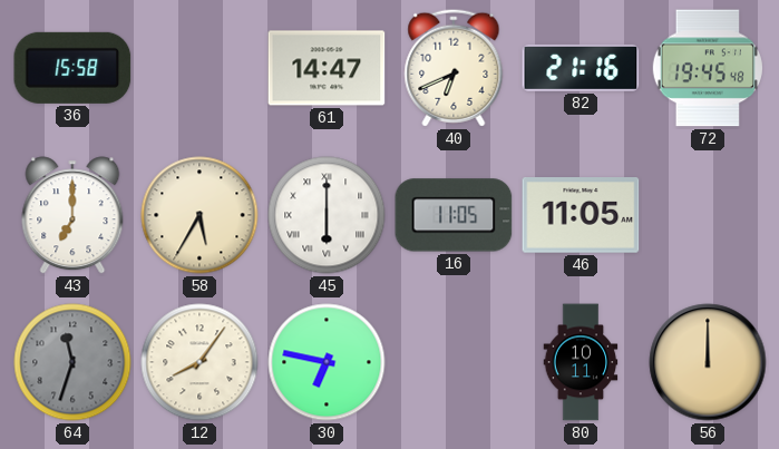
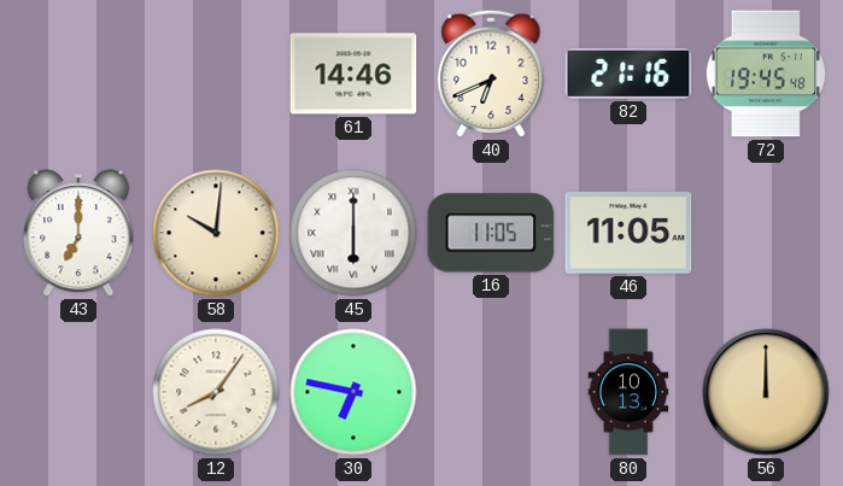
36: 15:58 -> none (72, 68)
61: 14:47 -> 14:46 (353, 74)
58: 5:35 -> 10:01 (216, 233)
64: 11:33 -> none (72, 362)
80: 10:11 -> 10:13 (628, 392)
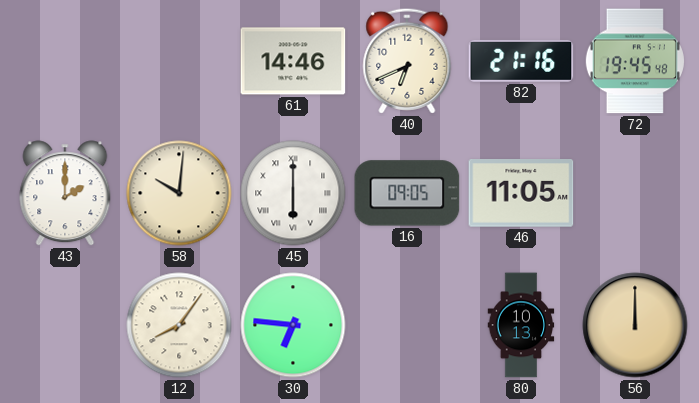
43: 7:00 -> 2:00 (65, 193)
16: 11:05 -> 09:05 (407, 193)
30: 6:47 -> 6:46 (293, 325)
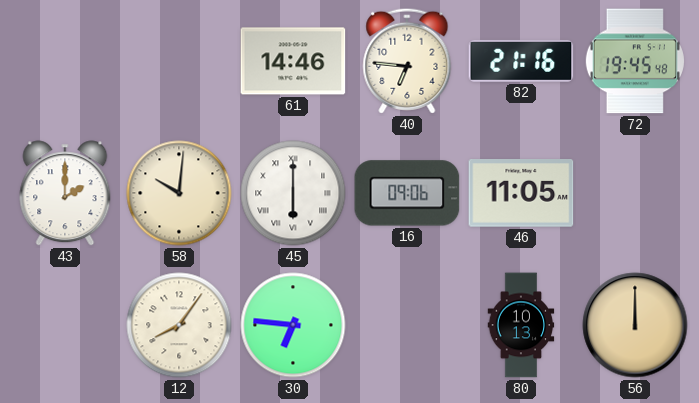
40: 6:41 -> 6:46 (407, 61)
16: 09:05 -> 09:06 (407, 193)
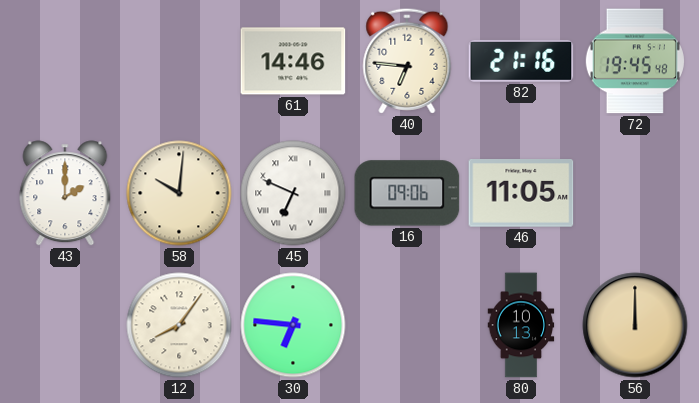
45: 6:00 -> 6:49 (293, 193)
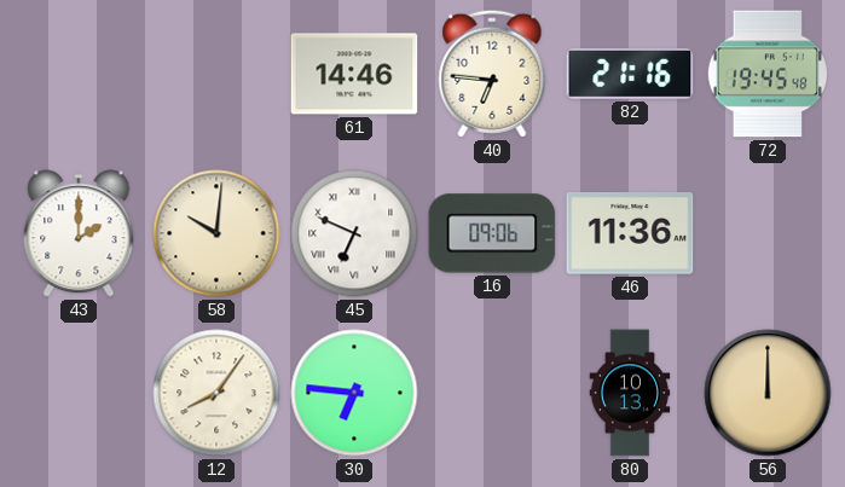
46: 11:05 -> 11:36 (630, 234)
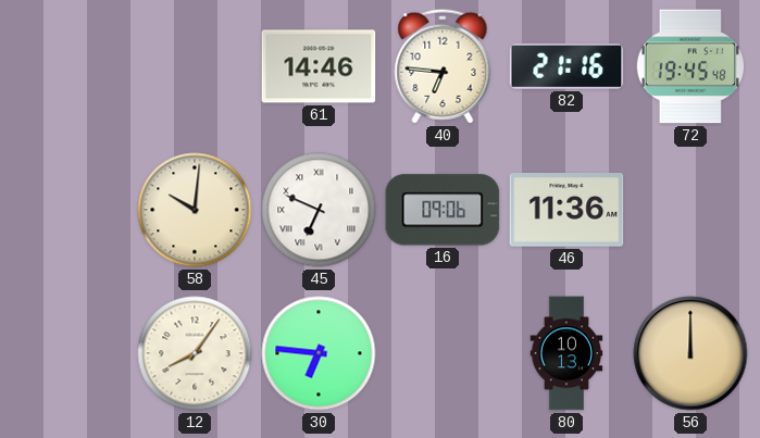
43: 2:00 -> none (79, 233)
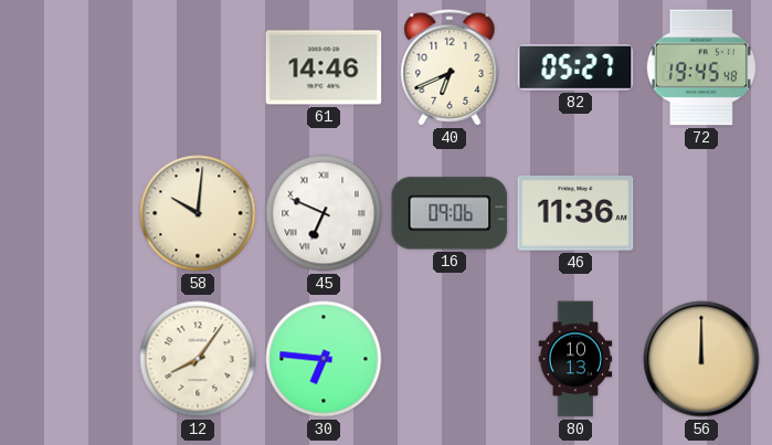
40: 6:46 -> 6:41 (450, 67)
82: 21:16 -> 05:27 (575, 67)
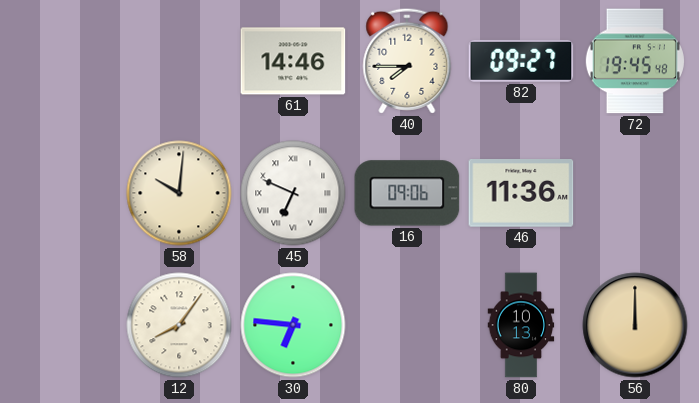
40: 6:41 -> 7:45 (407, 61)
82: 05:27 -> 09:27 (521, 61)
